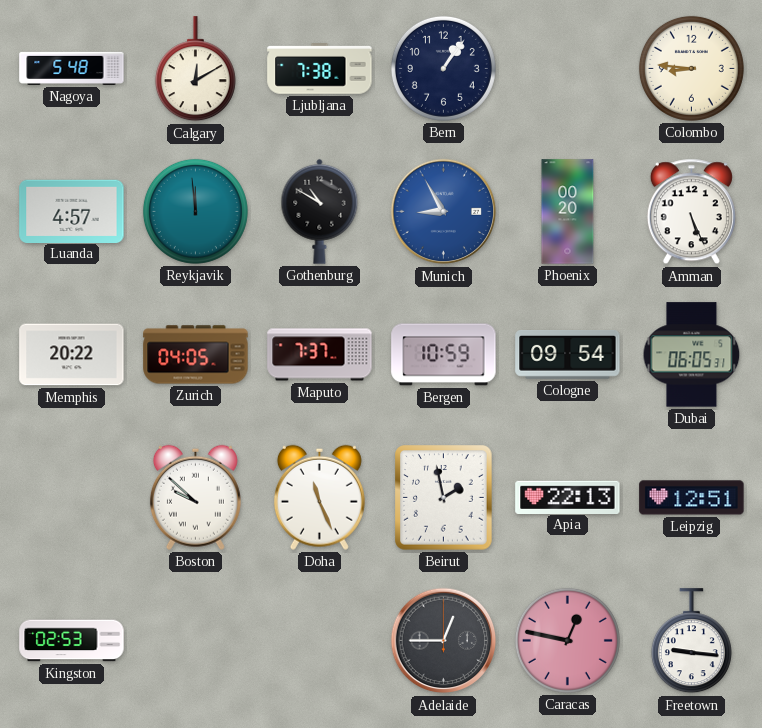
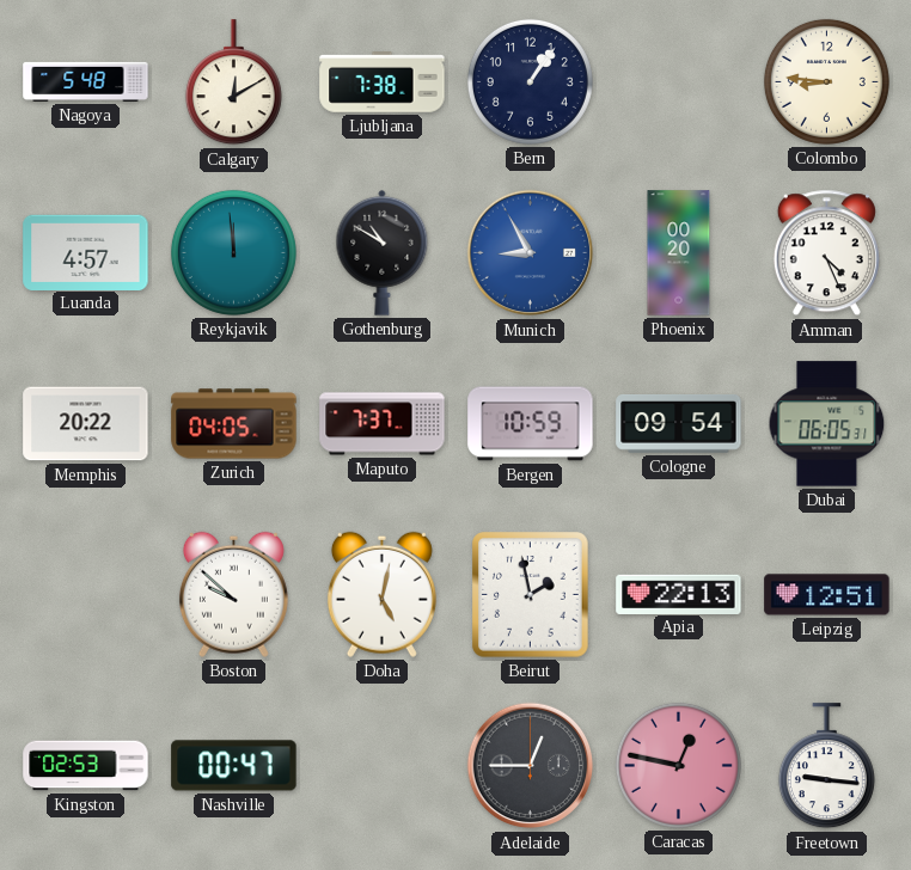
Amman: 5:26 -> 4:26 (826, 253)
Doha: 11:26 -> 5:02 (381, 594)
Nashville: none -> 00:47 (234, 766)
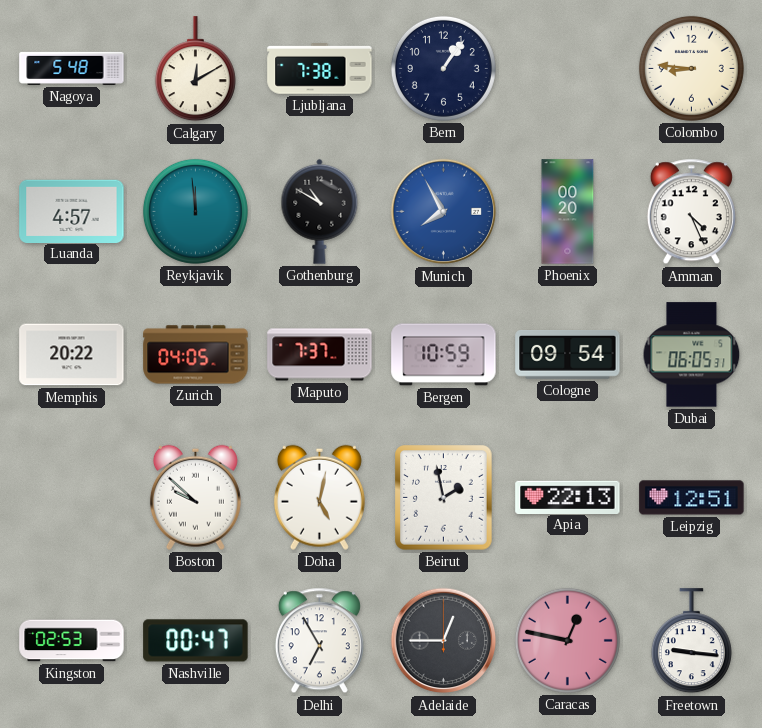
Munich: 8:55 -> 7:55 (444, 212)
Delhi: none -> 6:55 (319, 641)
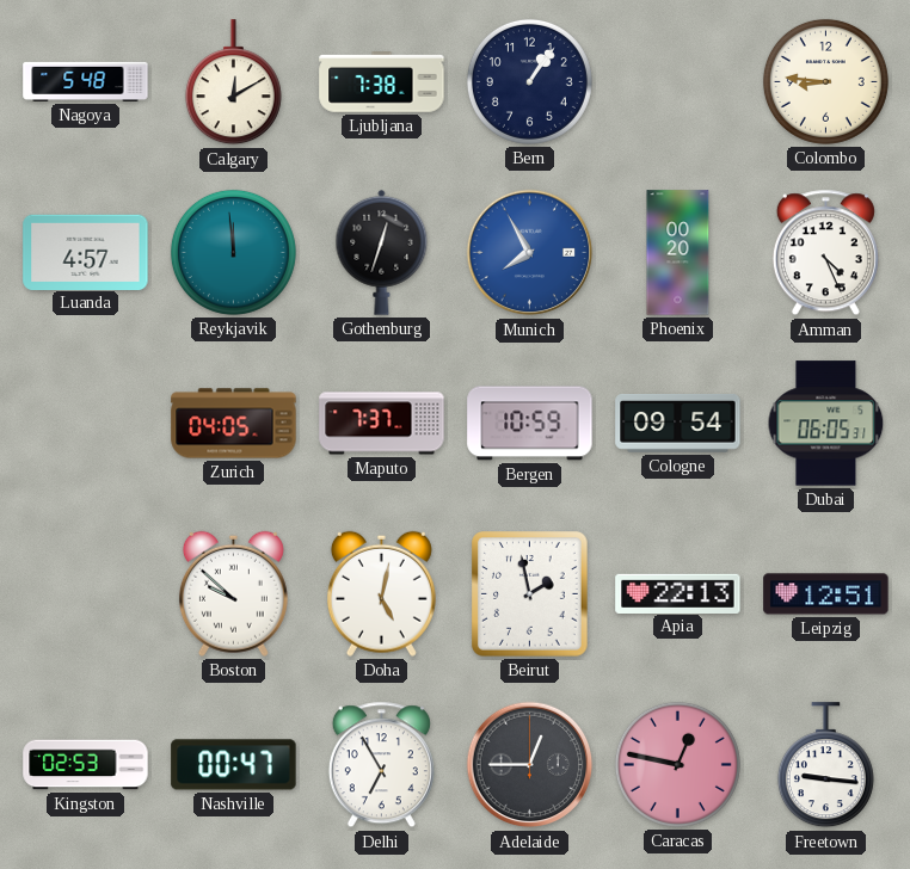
Gothenburg: 10:50 -> 12:33 (382, 252)
Memphis: 20:22 -> none (72, 355)
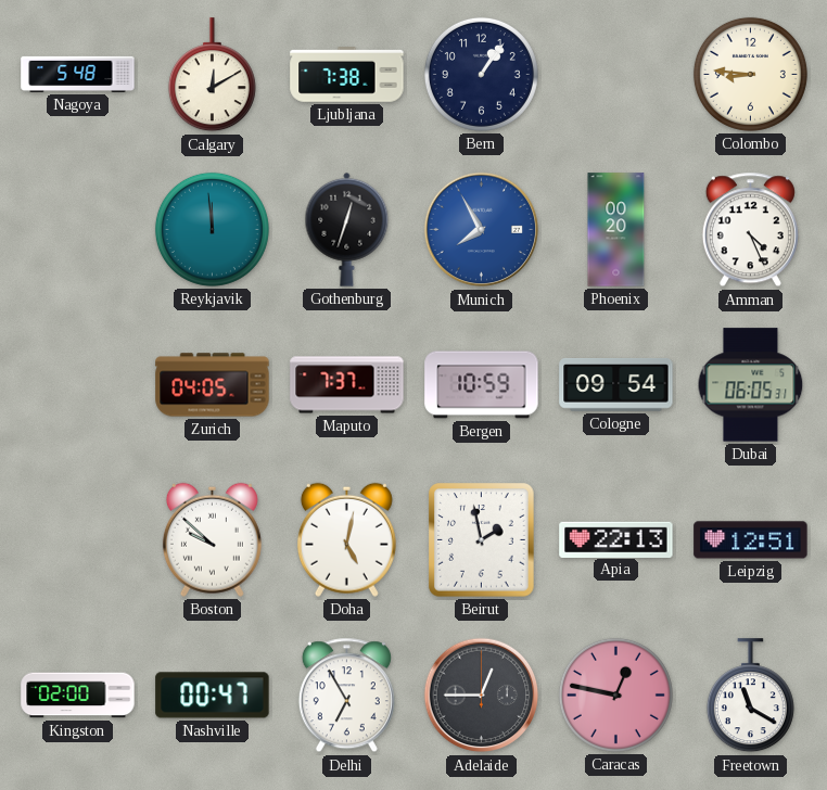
Luanda: 4:57 -> none (86, 252)
Kingston: 02:53 -> 02:00 (78, 696)
Freetown: 9:16 -> 11:20 (750, 696)
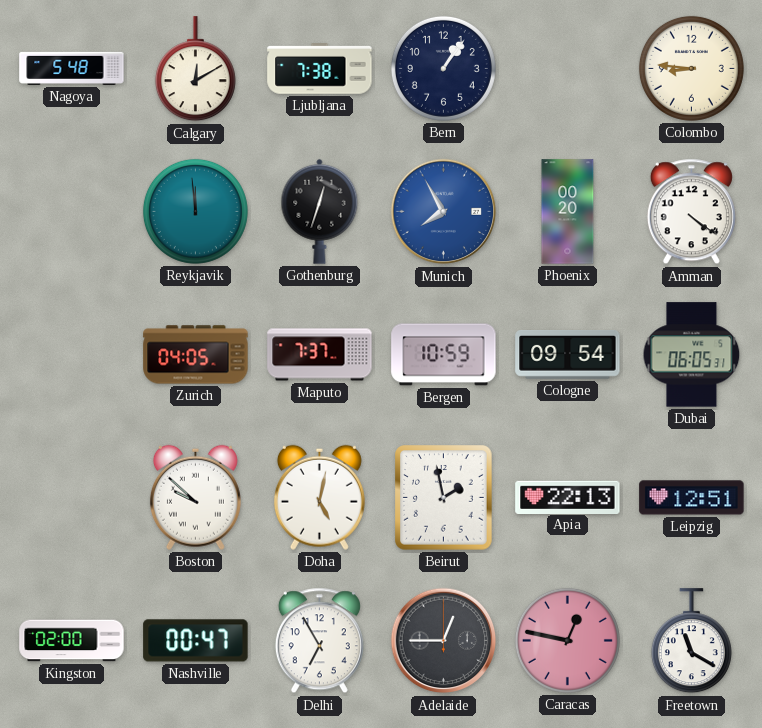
Amman: 4:26 -> 4:21 (691, 212)
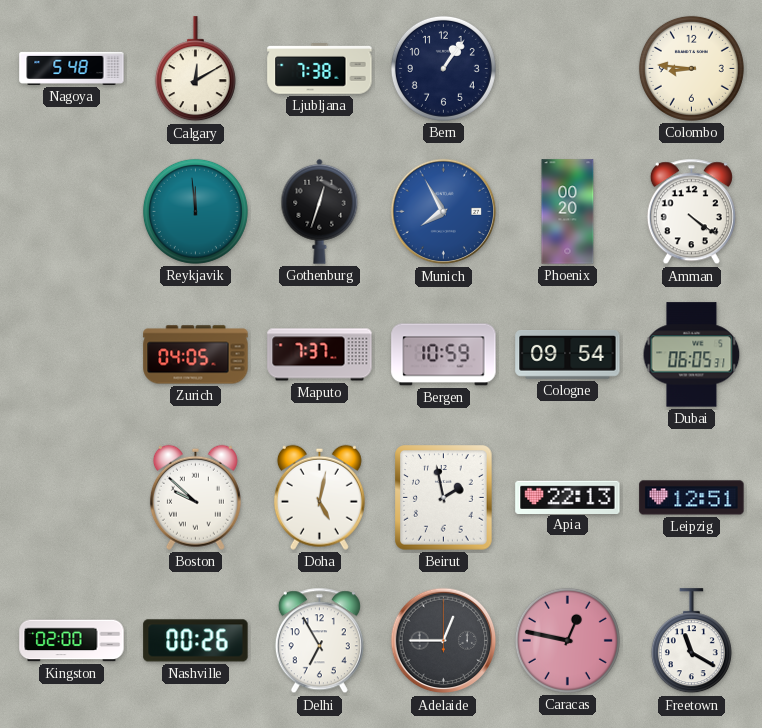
Nashville: 00:47 -> 00:26 (196, 641)
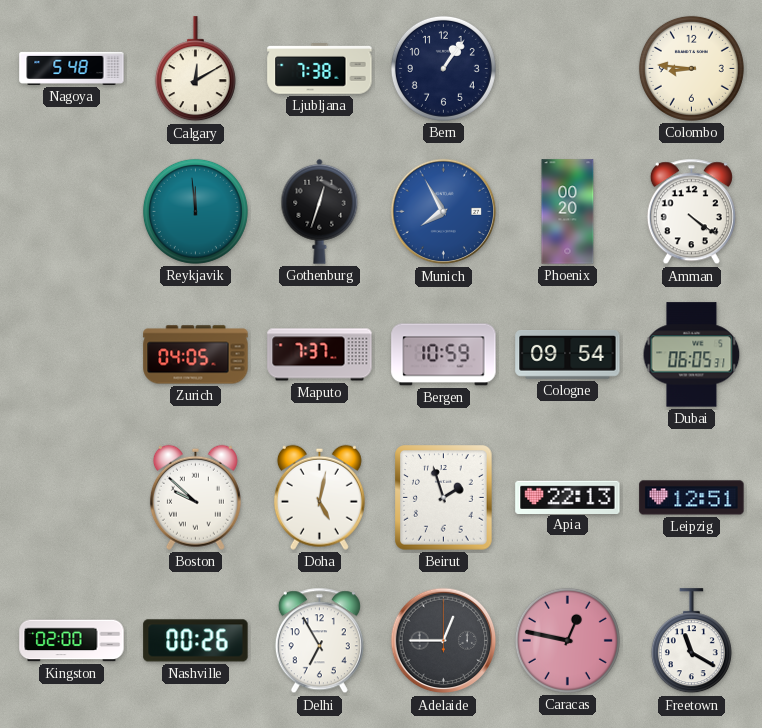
Beirut: 1:58 -> 1:57 (444, 498)
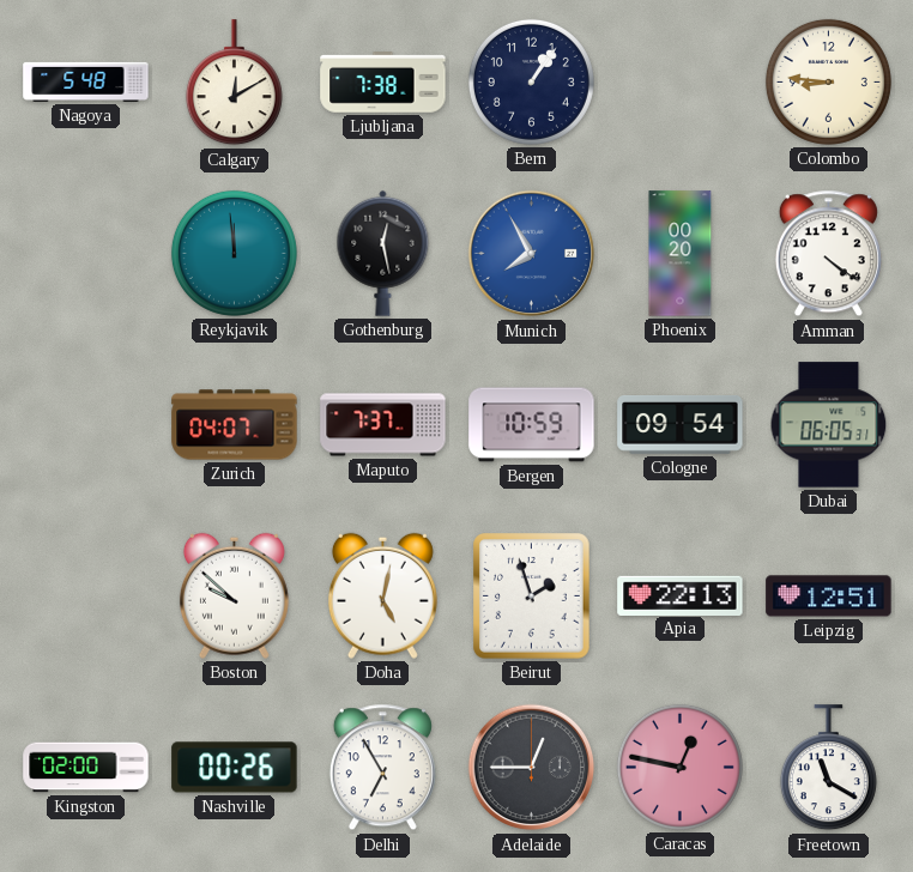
Gothenburg: 12:33 -> 12:28 (383, 253)
Zurich: 04:05 -> 04:07 (235, 425)
